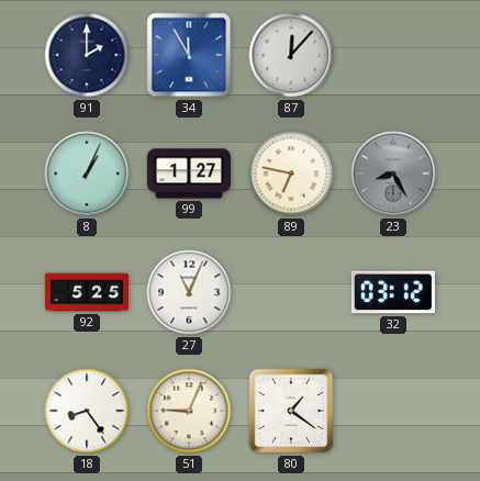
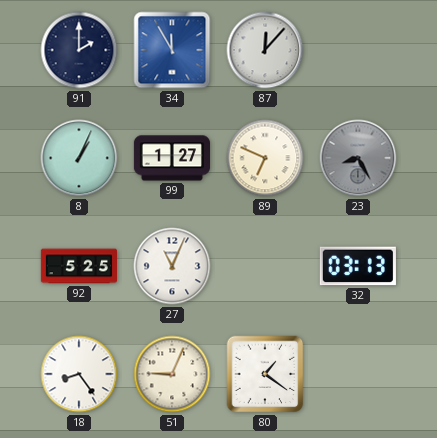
89: 6:47 -> 6:49 (265, 158)
32: 03:12 -> 03:13 (358, 266)
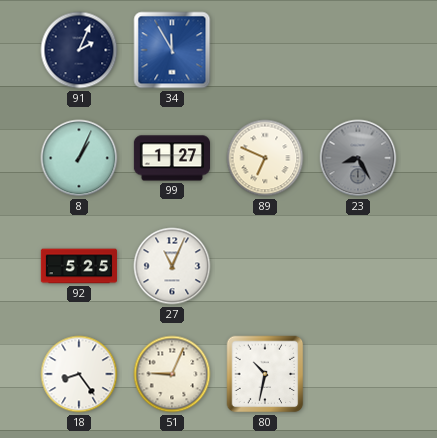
91: 2:00 -> 2:04 (79, 50)
87: 12:07 -> none (265, 50)
32: 03:13 -> none (358, 266)
80: 1:21 -> 10:32 (265, 374)
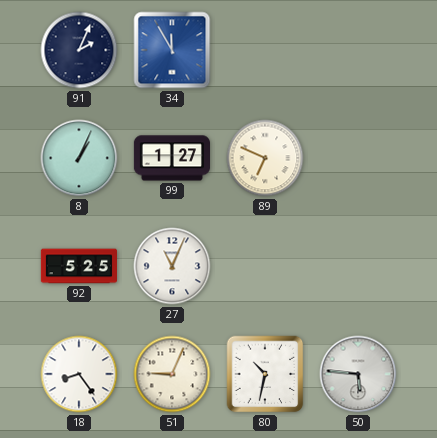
23: 8:25 -> none (358, 158)
50: none -> 5:46 (358, 374)
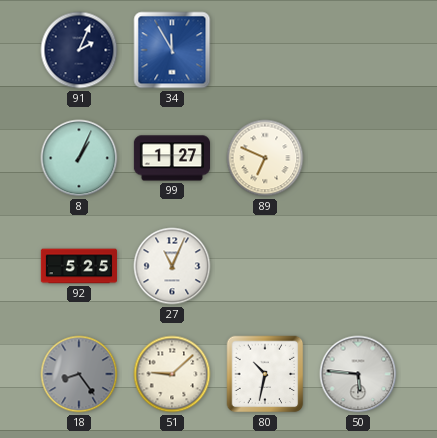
18 dial: white -> grey (79, 374)
51: 9:04 -> 9:08 (172, 374)
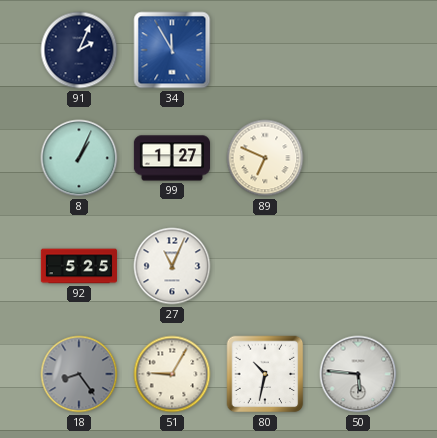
51: 9:08 -> 9:05 (172, 374)
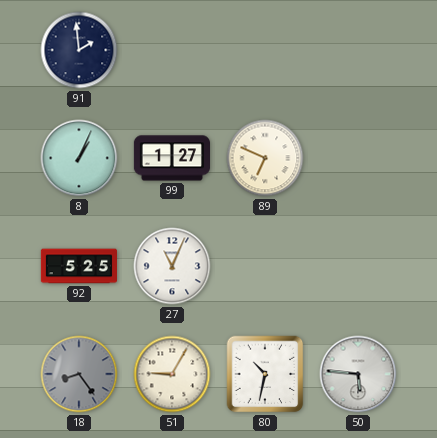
91: 2:04 -> 1:59 (79, 50)
34: 11:55 -> none (172, 50)
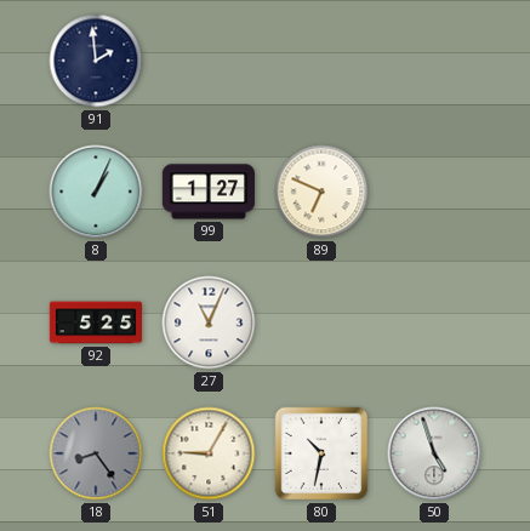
50: 5:46 -> 4:57 (434, 453)
